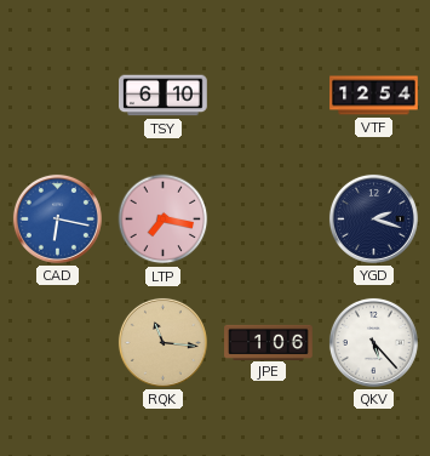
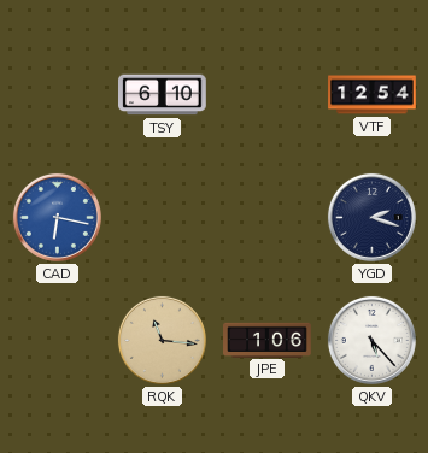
LTP: 7:17 -> none (164, 220)
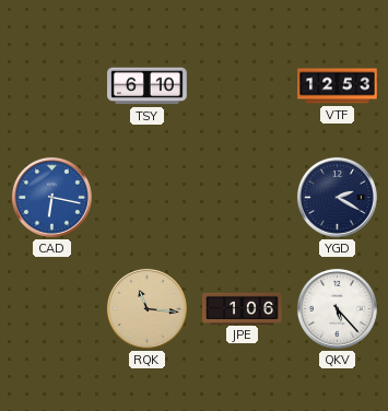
VTF: 12:54 -> 12:53 (338, 86)
YGD: 2:18 -> 2:20 (337, 197)
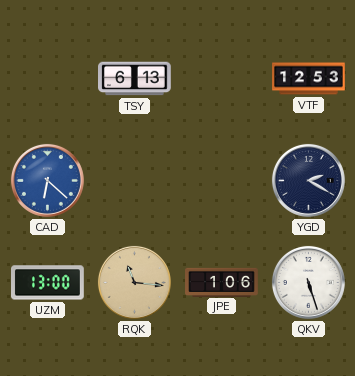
TSY: 6:10 -> 6:13 (135, 79)
CAD: 6:17 -> 6:22 (47, 180)
UZM: none -> 13:00 (48, 283)
QKV: 5:23 -> 5:27 (308, 282)
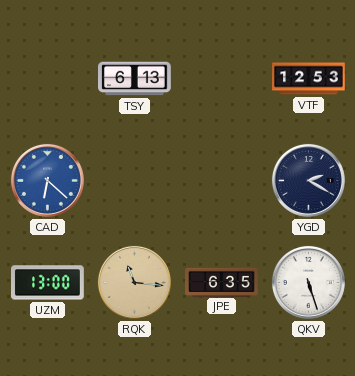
JPE: 1:06 -> 6:35 (222, 282)
